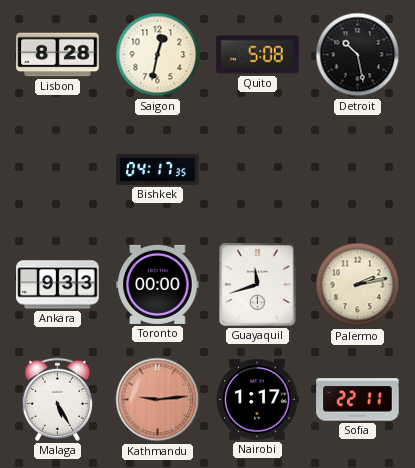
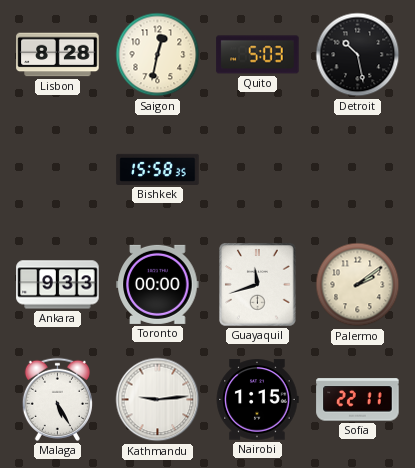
Quito: 5:08 -> 5:03 (258, 55)
Bishkek: 04:17 -> 15:58 (158, 169)
Palermo: 2:13 -> 2:09 (358, 285)
Kathmandu dial: salmon -> white (158, 400)
Nairobi: 1:17 -> 1:15 (257, 400)
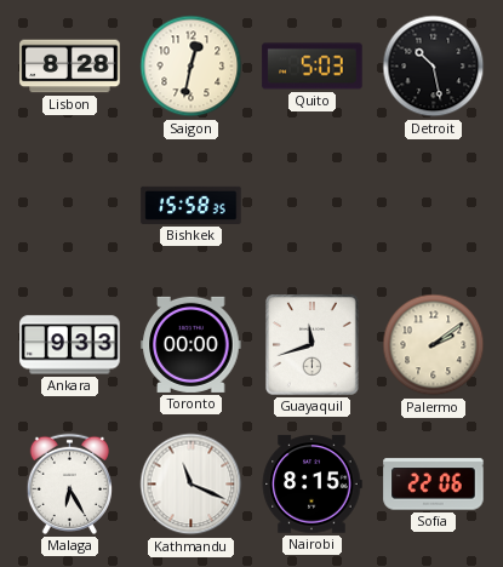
Malaga: 5:25 -> 6:25 (69, 483)
Kathmandu: 9:14 -> 11:19 (192, 485)
Nairobi: 1:15 -> 8:15 (311, 485)
Sofia: 22:11 -> 22:06 (434, 485)
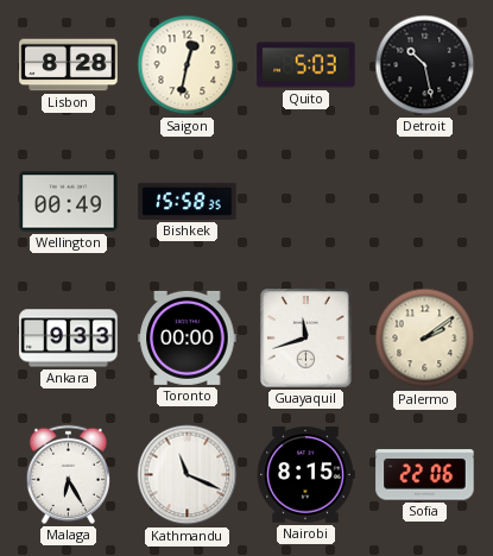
Wellington: none -> 00:49 (69, 202)
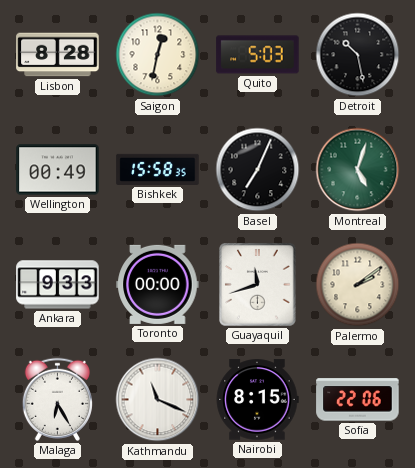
Basel: none -> 7:04 (258, 170)
Montreal: none -> 5:03 (358, 170)
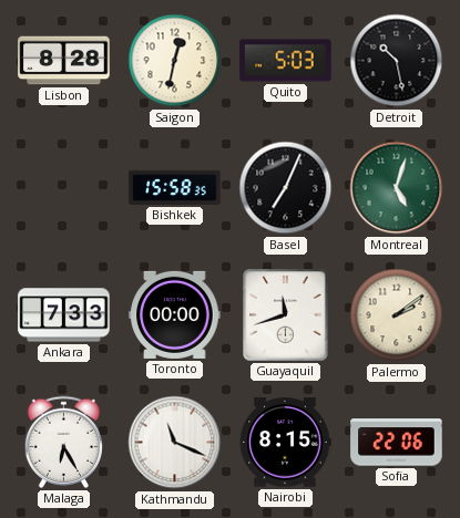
Wellington: 00:49 -> none (58, 170)
Ankara: 9:33 -> 7:33 (64, 315)
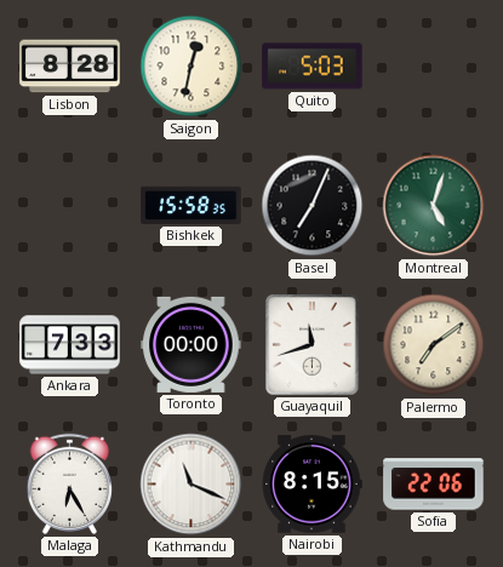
Detroit: 10:28 -> none (397, 61)
Palermo: 2:09 -> 7:09 (434, 345)
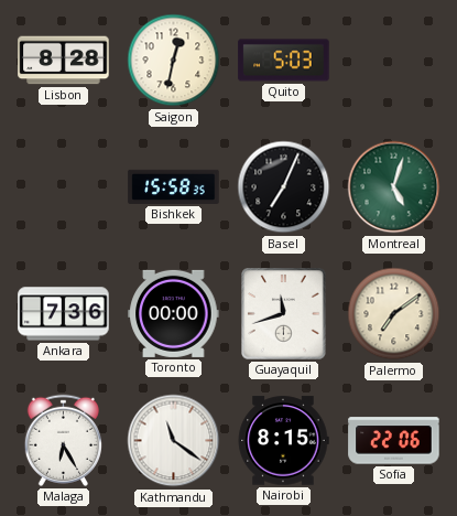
Ankara: 7:33 -> 7:36 (64, 314)
Kathmandu: 11:19 -> 11:21 (174, 441)
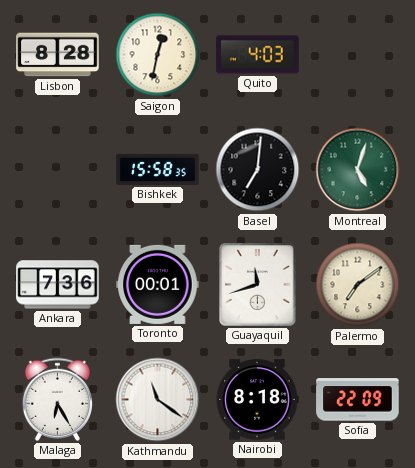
Quito: 5:03 -> 4:03 (258, 55)
Basel: 7:04 -> 7:01 (258, 170)
Toronto: 00:00 -> 00:01 (158, 284)
Nairobi: 8:15 -> 8:18 (257, 400)
Sofia: 22:06 -> 22:09 (358, 400)
